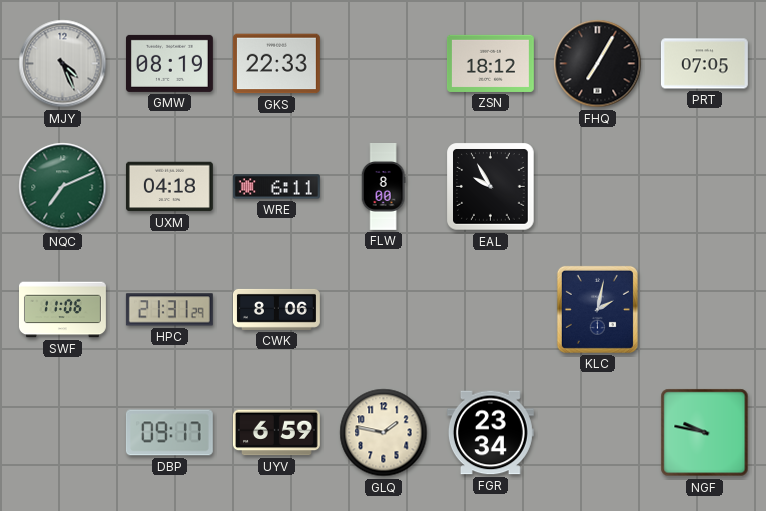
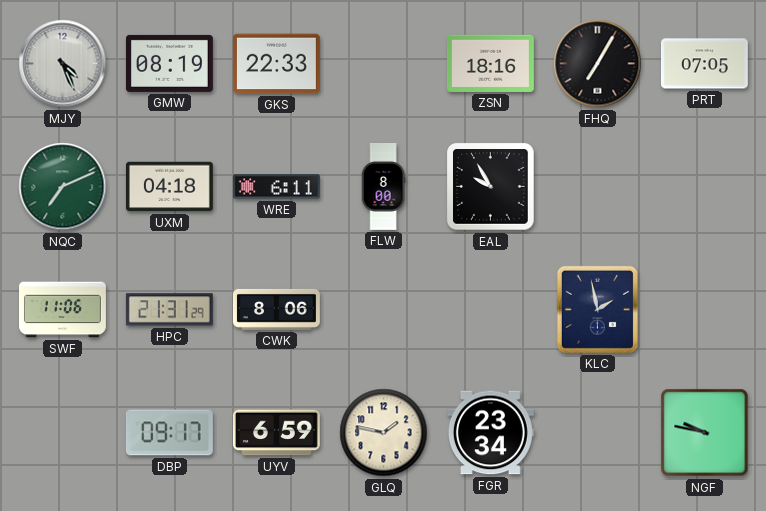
ZSN: 18:12 -> 18:16 (490, 63)
KLC: 2:02 -> 1:58 (597, 309)
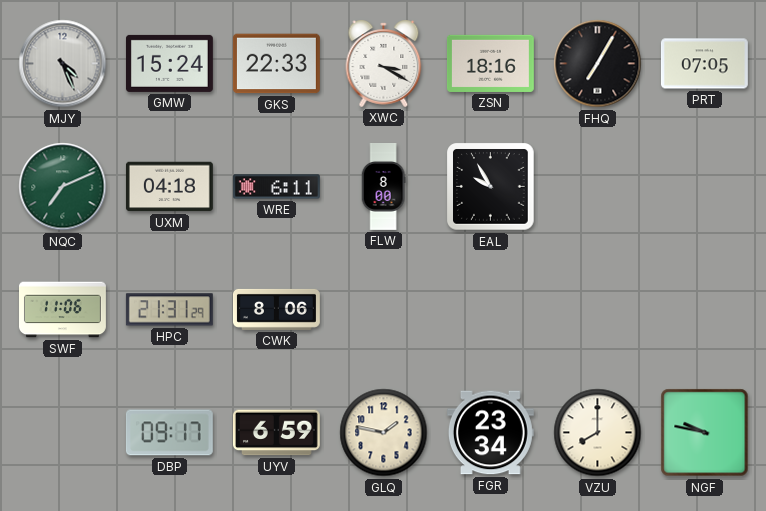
GMW: 08:19 -> 15:24 (169, 63)
XWC: none -> 3:20 (384, 63)
KLC: 1:58 -> none (597, 309)
VZU: none -> 8:00 (598, 433)
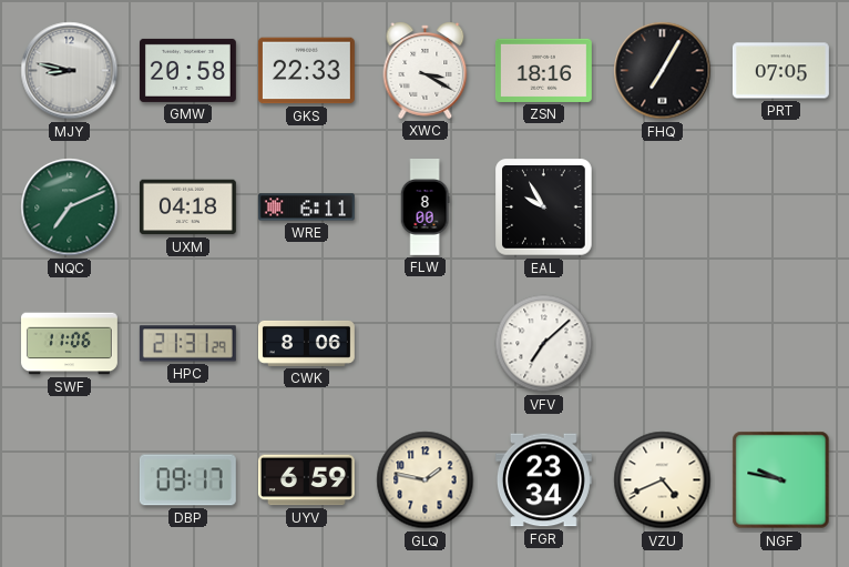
MJY: 4:26 -> 8:47 (70, 71)
GMW: 15:24 -> 20:58 (187, 70)
VFV: none -> 7:08 (544, 344)
VZU: 8:00 -> 4:41 (663, 480)
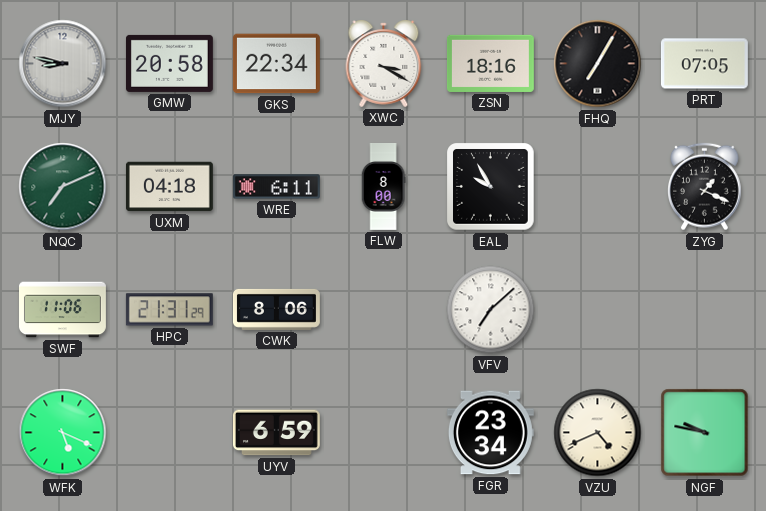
GKS: 22:33 -> 22:34 (276, 64)
ZYG: none -> 1:19 (705, 187)
WFK: none -> 5:19 (63, 433)
DBP: 09:17 -> none (187, 480)
GLQ: 1:47 -> none (426, 480)
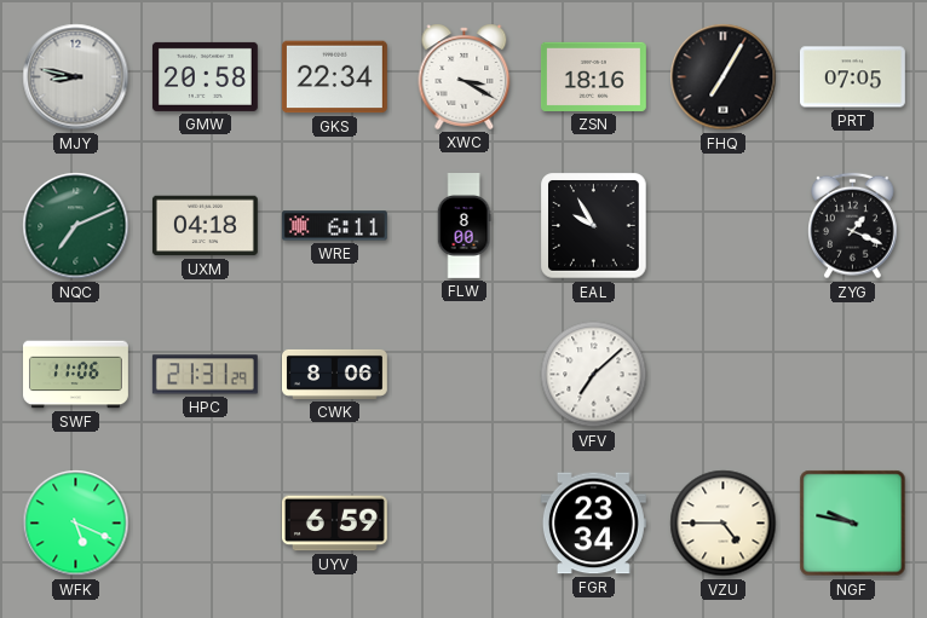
VZU: 4:41 -> 4:45 (724, 524)
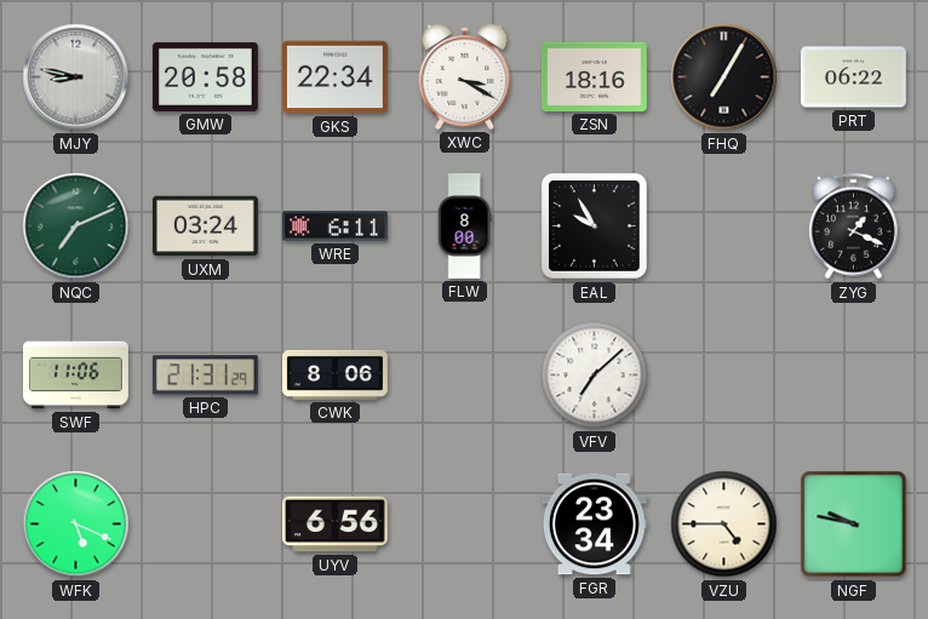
PRT: 07:05 -> 06:22 (853, 78)
UXM: 04:18 -> 03:24 (205, 227)
UYV: 6:59 -> 6:56 (334, 525)
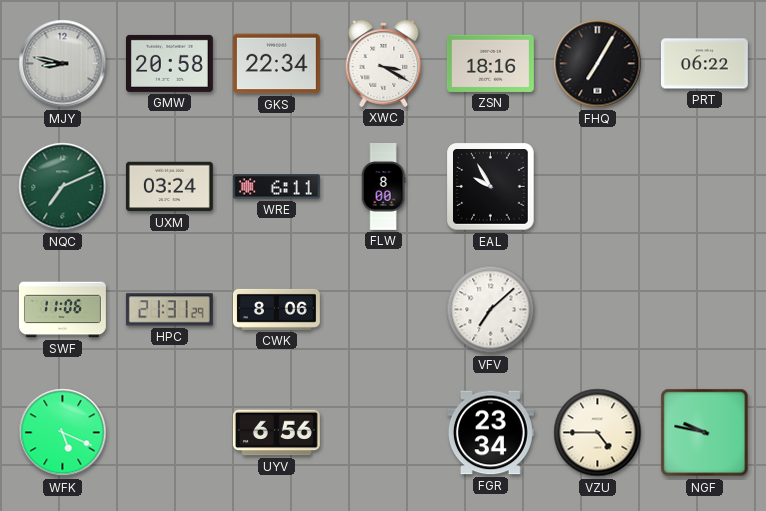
ZYG: 1:19 -> none (854, 227)
